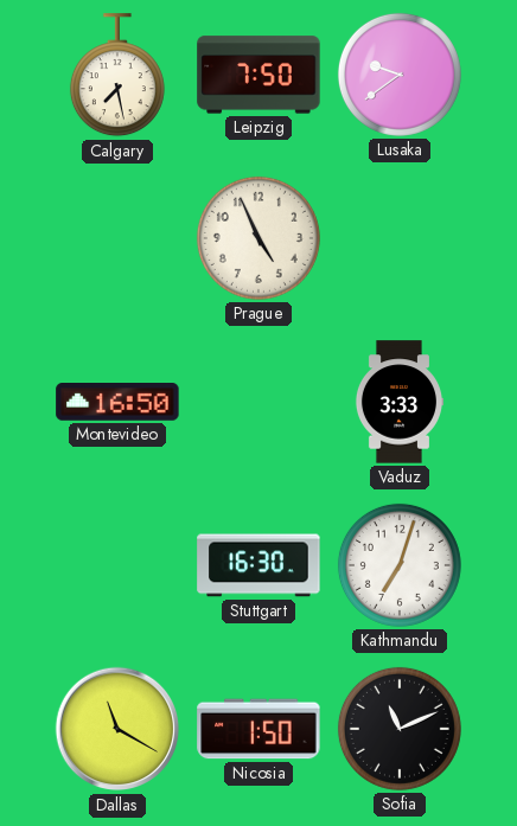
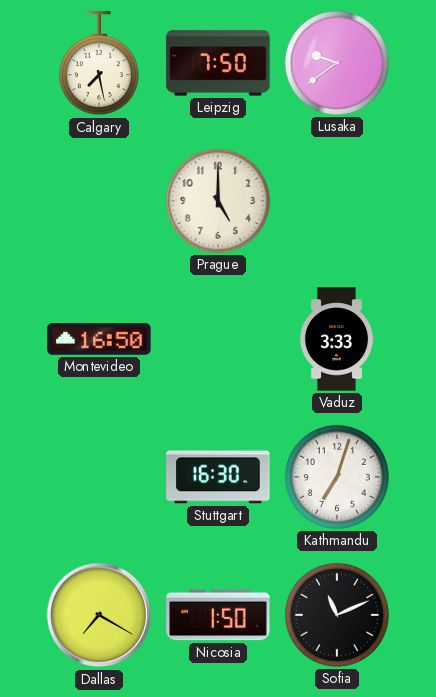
Prague: 4:56 -> 5:00 (218, 201)
Dallas: 11:20 -> 7:20 (99, 615)
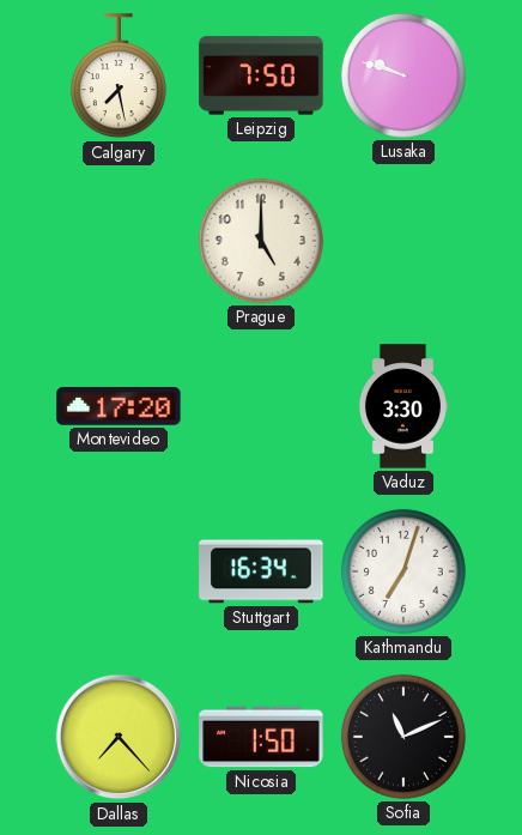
Lusaka: 9:39 -> 9:48 (403, 75)
Montevideo: 16:50 -> 17:20 (119, 406)
Vaduz: 3:33 -> 3:30 (403, 406)
Stuttgart: 16:30 -> 16:34 (261, 571)
Dallas: 7:20 -> 7:23 (119, 737)
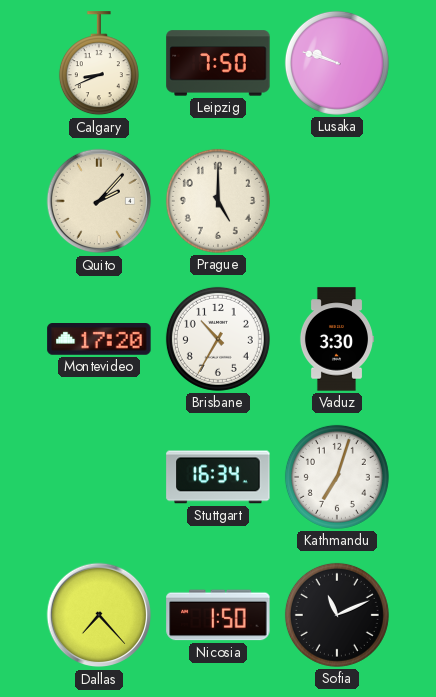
Calgary: 7:28 -> 8:41 (99, 64)
Quito: none -> 2:07 (99, 201)
Brisbane: none -> 10:35 (218, 339)
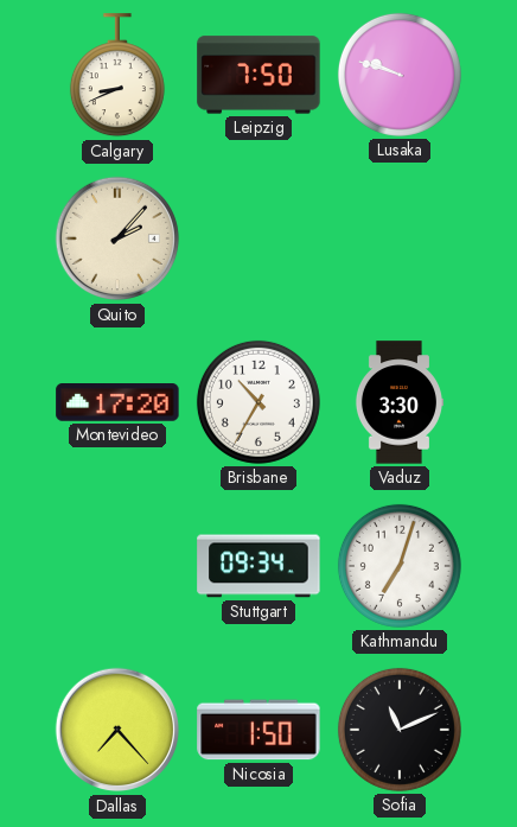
Prague: 5:00 -> none (218, 201)
Stuttgart: 16:34 -> 09:34 (258, 566)
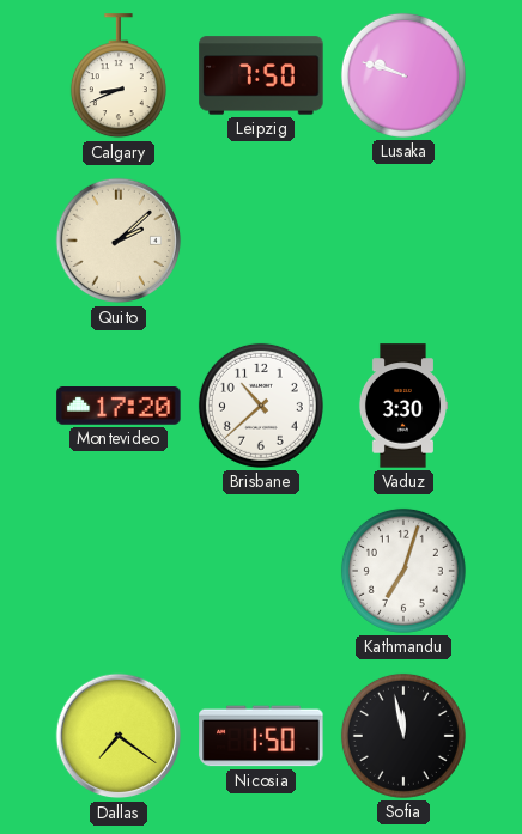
Quito: 2:07 -> 2:08 (119, 241)
Brisbane: 10:35 -> 10:38 (261, 406)
Stuttgart: 09:34 -> none (258, 566)
Dallas: 7:23 -> 7:21 (119, 736)
Sofia: 11:11 -> 11:58 (403, 736)
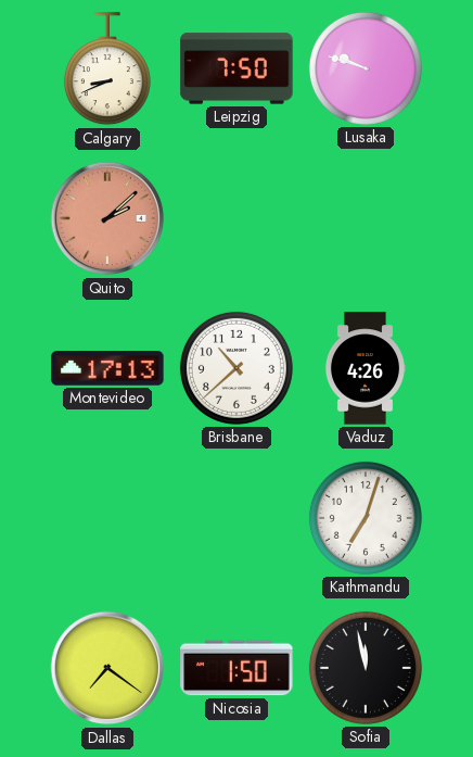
Quito dial: cream -> salmon (107, 218)
Montevideo: 17:20 -> 17:13 (107, 368)
Vaduz: 3:30 -> 4:26 (366, 368)
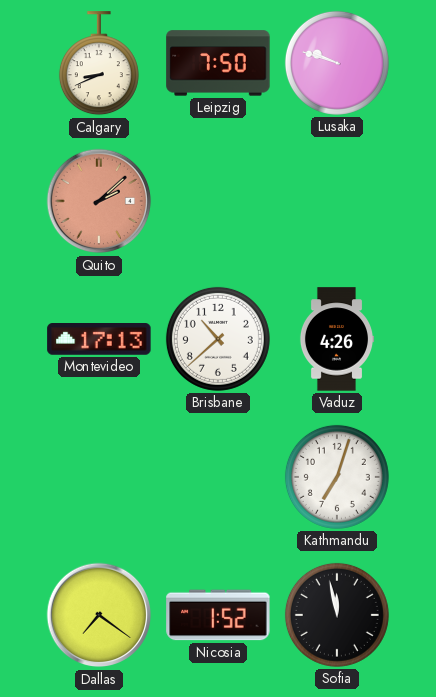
Nicosia: 1:50 -> 1:52 (218, 615)
